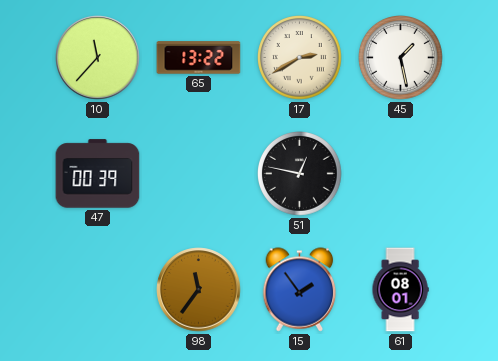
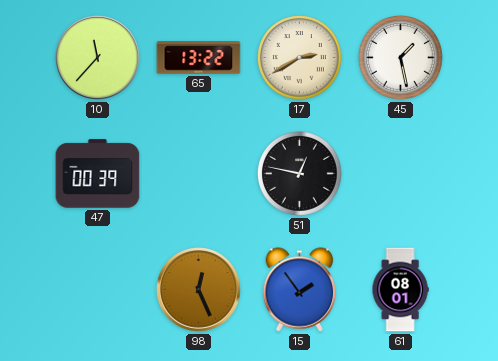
98: 11:36 -> 12:26 (199, 290)
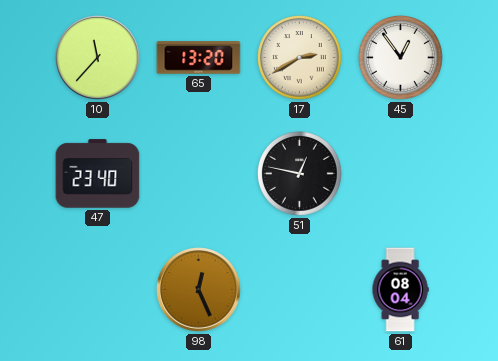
65: 13:22 -> 13:20 (199, 58)
45: 1:28 -> 12:54 (401, 58)
47: 00:39 -> 23:40 (98, 174)
15: 1:54 -> none (300, 290)
61: 08:01 -> 08:04 (400, 290)
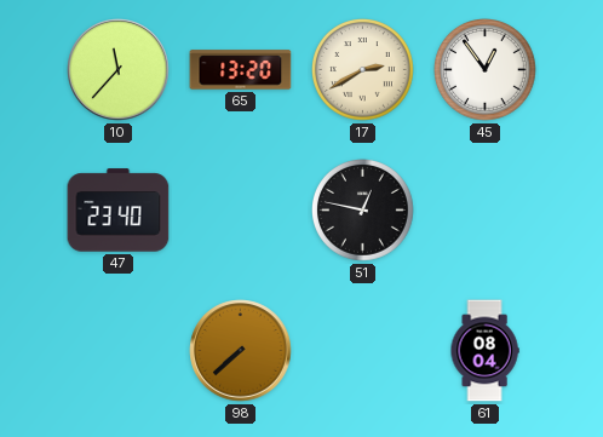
98: 12:26 -> 7:38 (241, 351)
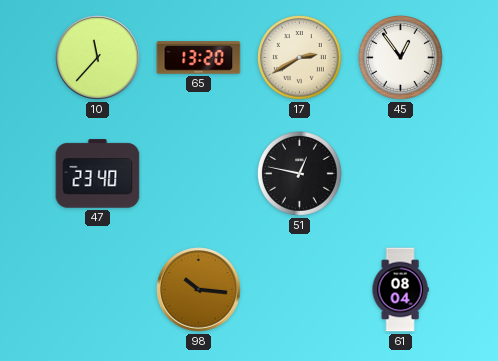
98: 7:38 -> 10:16 (199, 290)
